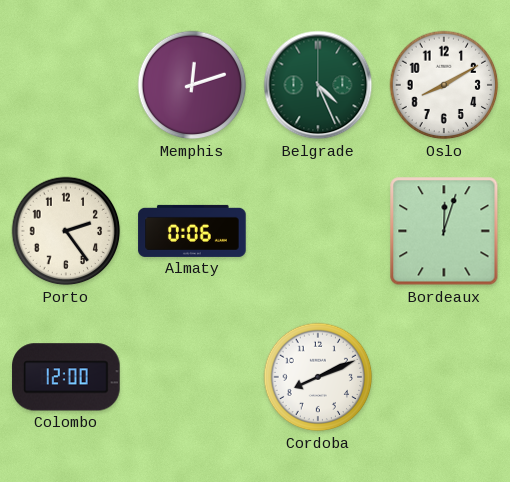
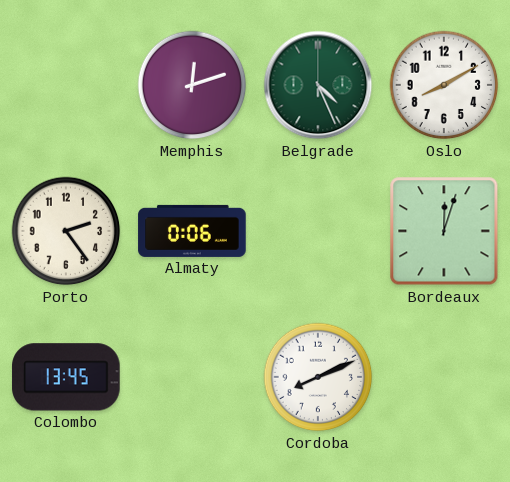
Colombo: 12:00 -> 13:45 (66, 377)
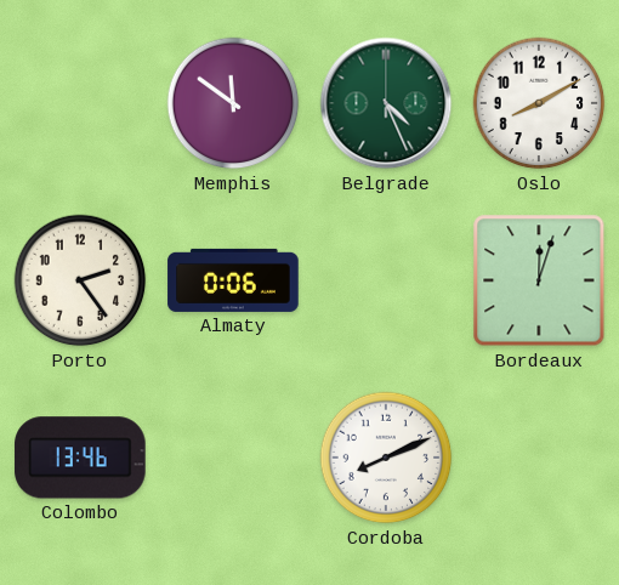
Memphis: 12:12 -> 11:51 (233, 103)
Colombo: 13:45 -> 13:46 (80, 458)
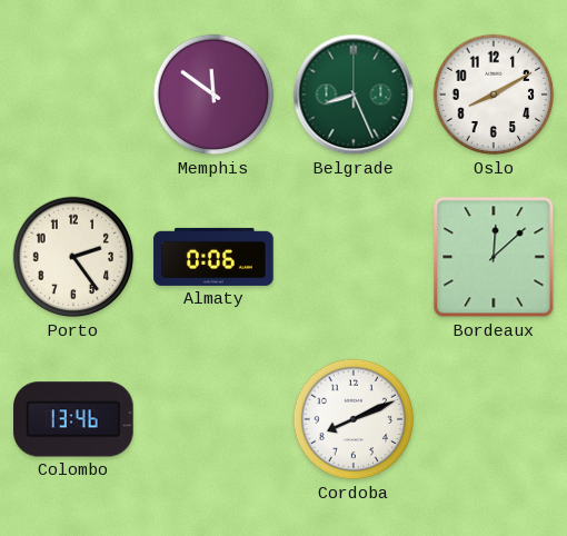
Belgrade: 4:26 -> 8:26 (354, 95)
Bordeaux: 12:03 -> 12:08 (494, 257)
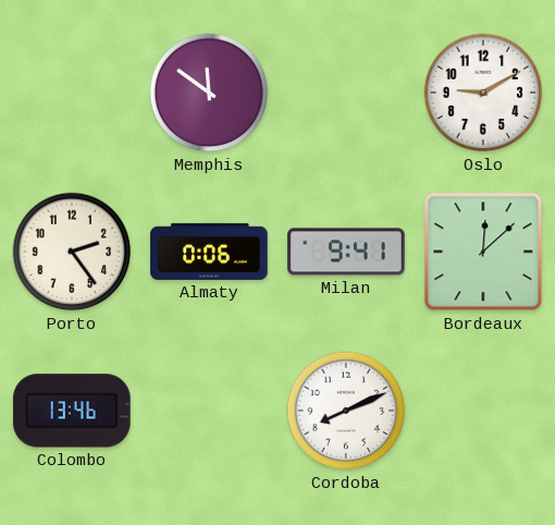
Belgrade: 8:26 -> none (354, 95)
Oslo: 8:10 -> 9:10 (483, 93)
Milan: none -> 9:41 (346, 252)
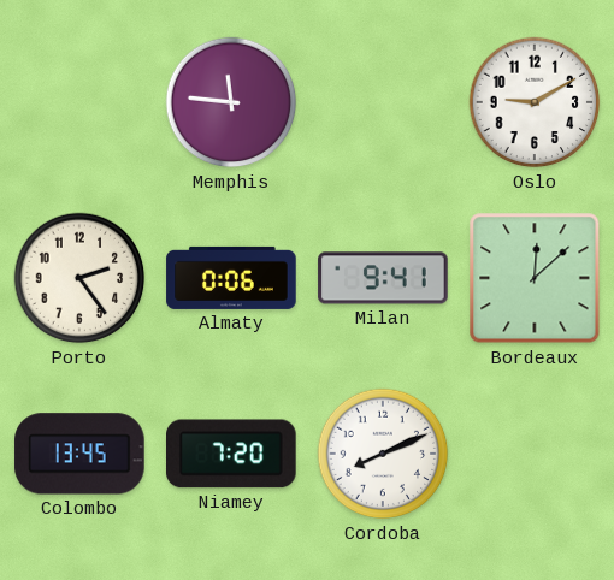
Memphis: 11:51 -> 11:46 (231, 102)
Colombo: 13:46 -> 13:45 (79, 454)
Niamey: none -> 7:20 (232, 454)
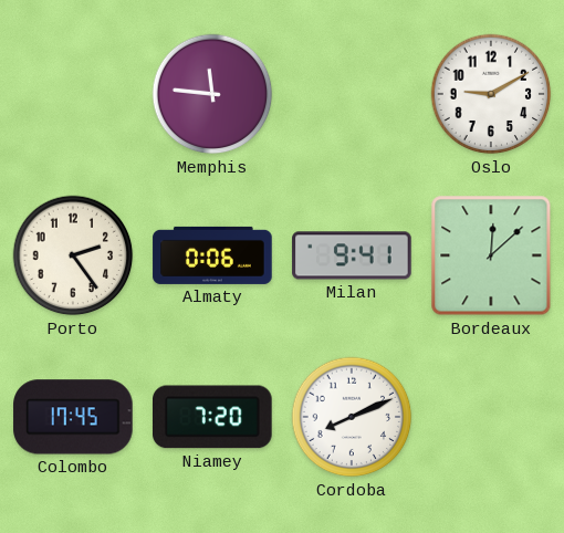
Colombo: 13:45 -> 17:45 (73, 417)
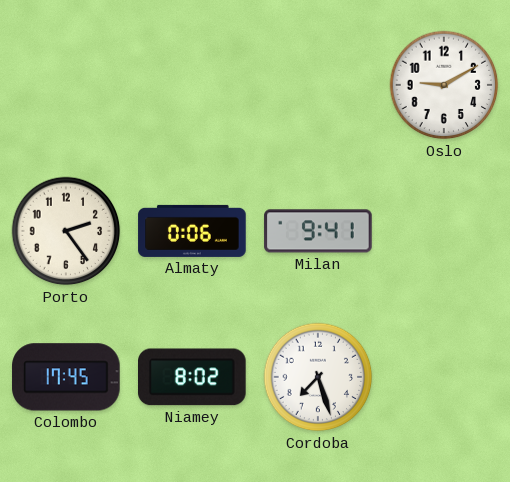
Memphis: 11:46 -> none (212, 94)
Bordeaux: 12:08 -> none (491, 255)
Niamey: 7:20 -> 8:02 (193, 377)
Cordoba: 8:11 -> 7:27 (318, 377)
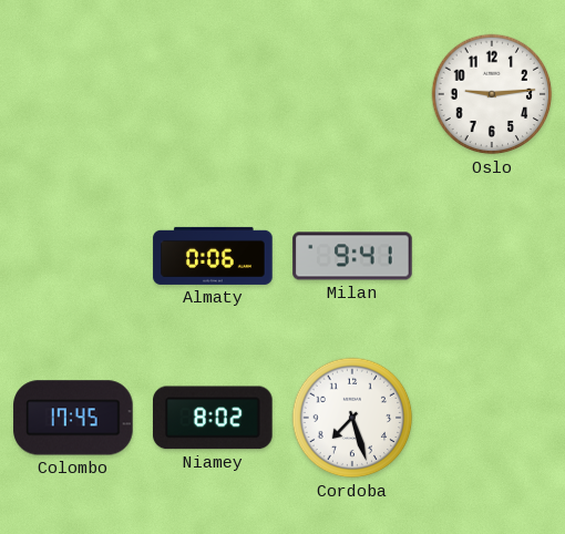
Oslo: 9:10 -> 9:14 (492, 94)
Porto: 2:24 -> none (66, 231)
